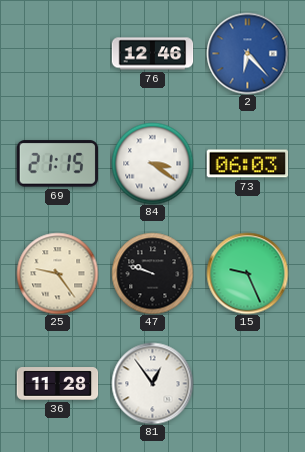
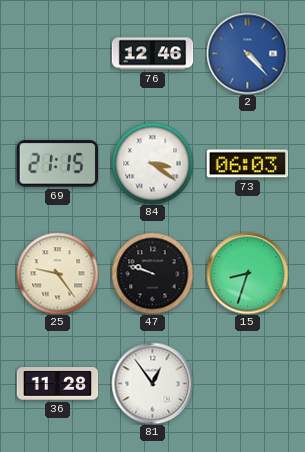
2: 6:23 -> 4:23 (247, 53)
15: 9:26 -> 8:33 (247, 273)
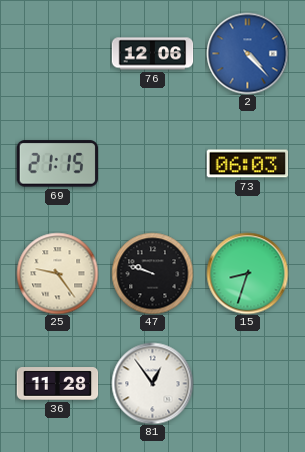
76: 12:46 -> 12:06 (152, 54)
84: 3:21 -> none (152, 163)
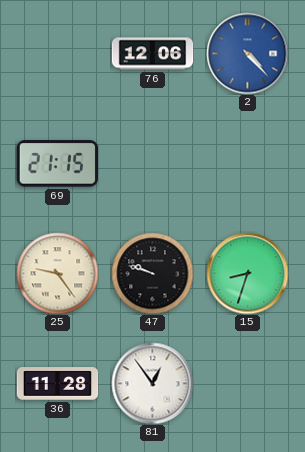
73: 06:03 -> none (247, 164)
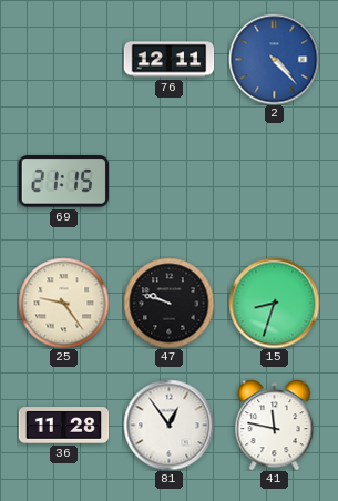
76: 12:06 -> 12:11 (168, 60)
41: none -> 11:47 (275, 425)
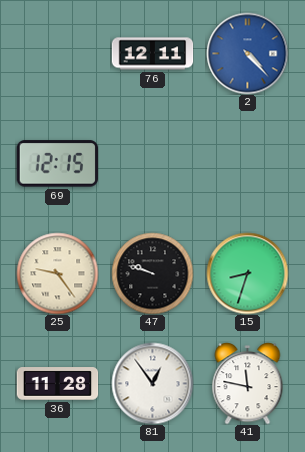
69: 21:15 -> 12:15 (57, 164)
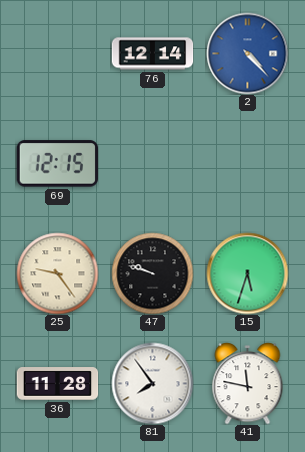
76: 12:11 -> 12:14 (152, 54)
15: 8:33 -> 5:33 (247, 273)
81: 12:54 -> 7:54 (152, 383)
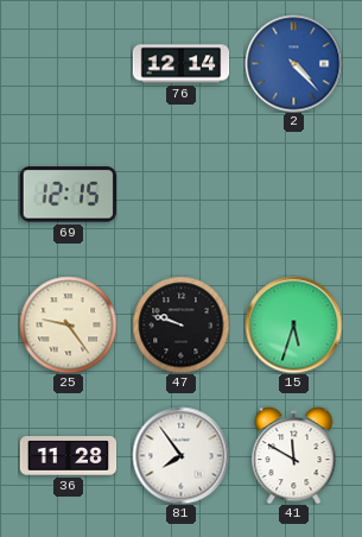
41: 11:47 -> 11:50 (294, 455)
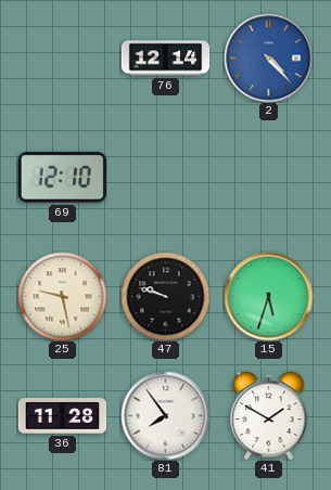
69: 12:15 -> 12:10 (62, 178)
25: 9:24 -> 9:28 (62, 296)
41: 11:50 -> 1:50 (269, 415)
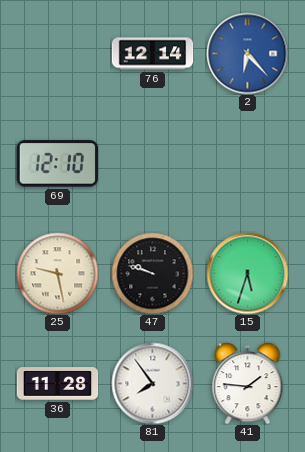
2: 4:23 -> 6:23 (247, 53)
41: 1:50 -> 1:46 (248, 383)
